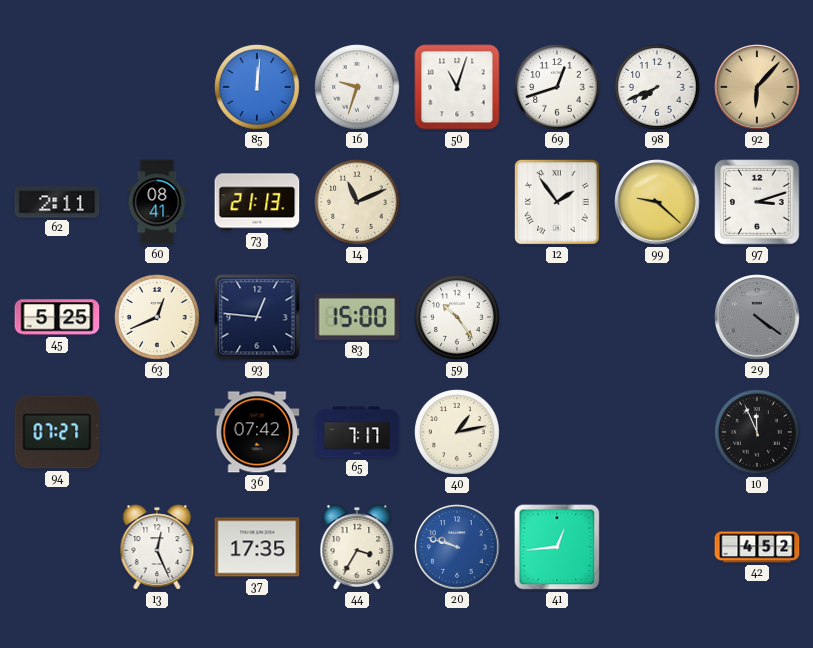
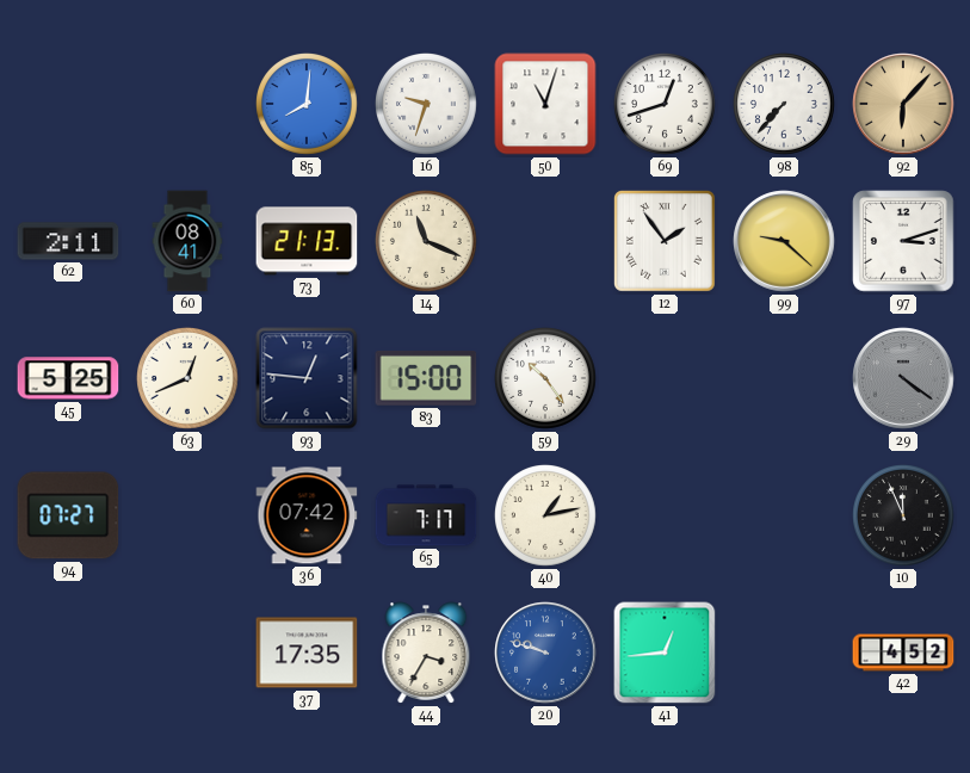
85: 12:01 -> 8:01 (308, 105)
98: 7:41 -> 7:37 (785, 105)
14: 11:11 -> 11:19 (427, 242)
13: 12:26 -> none (157, 547)
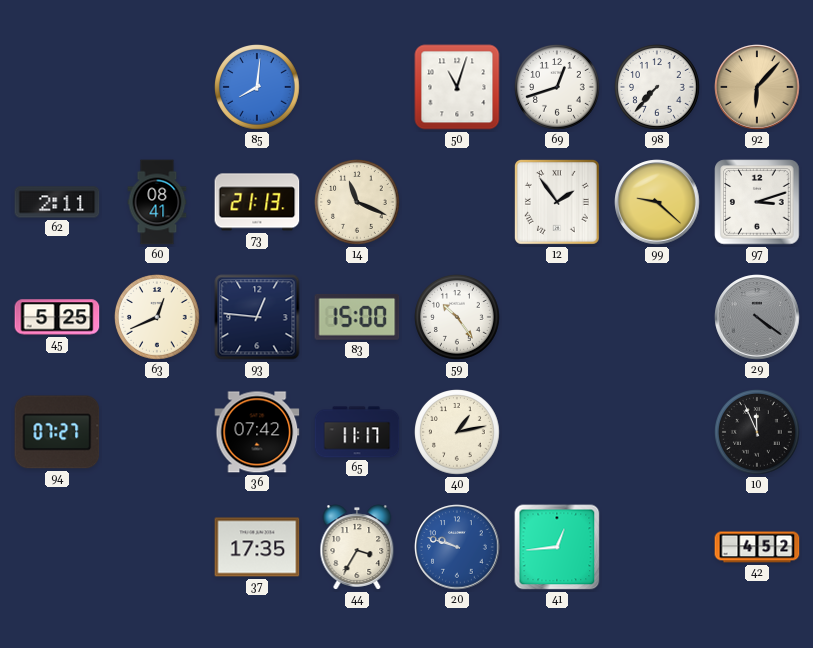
16: 9:33 -> none (427, 105)
65: 7:17 -> 11:17 (357, 432)
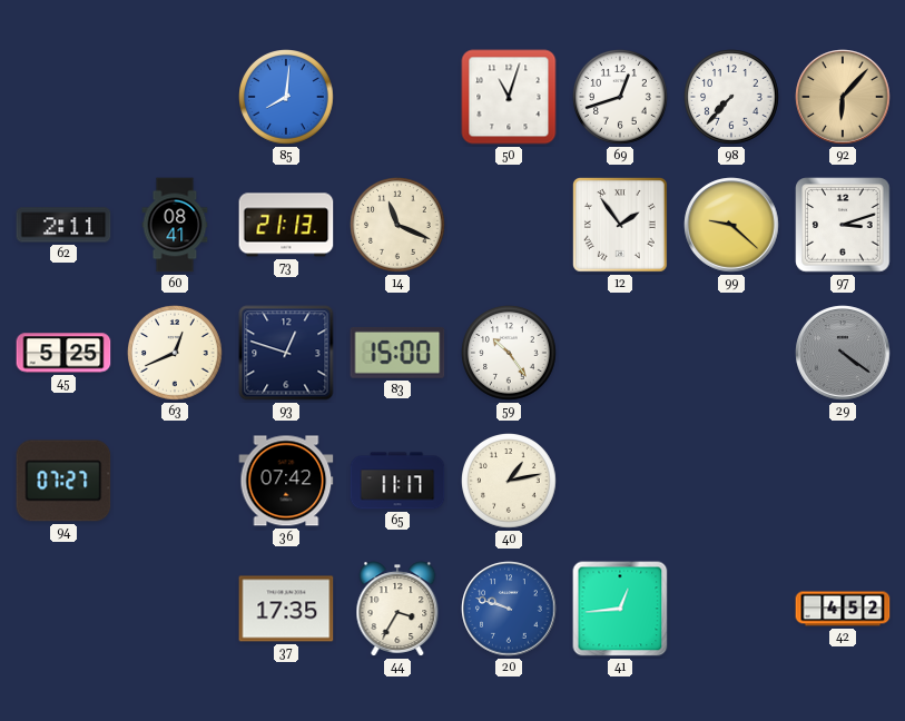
93: 12:46 -> 12:48 (286, 353)
10: 11:56 -> none (758, 433)
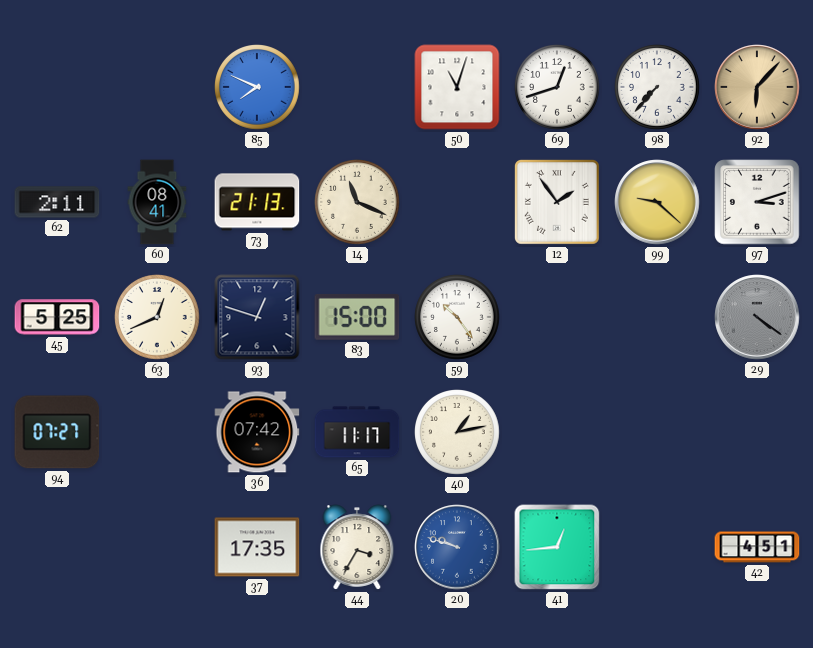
85: 8:01 -> 7:49 (258, 88)
42: 4:52 -> 4:51 (757, 547)
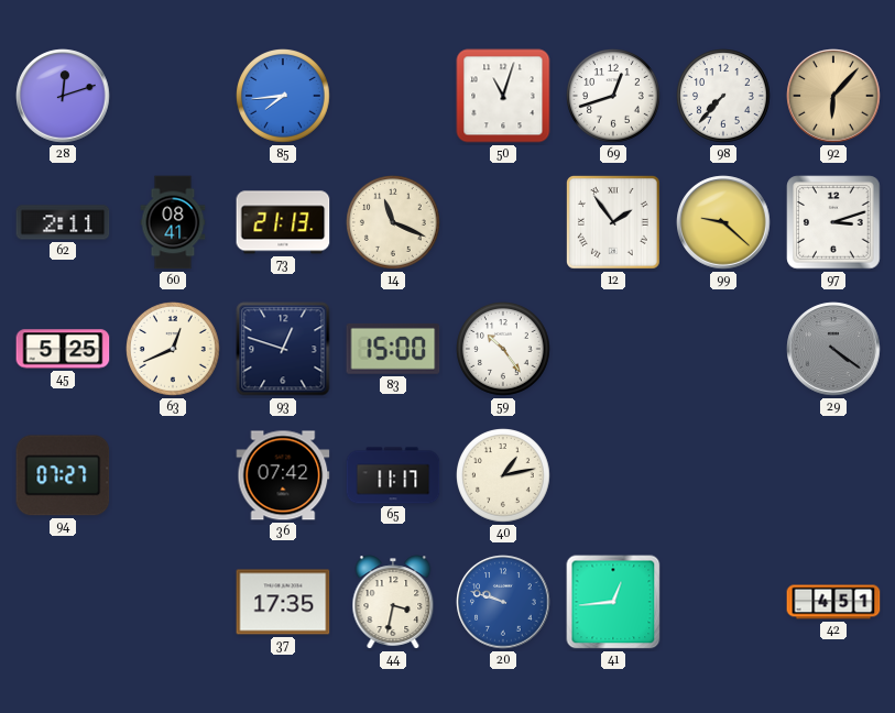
28: none -> 12:12 (63, 96)
85: 7:49 -> 7:44 (284, 97)
44: 3:35 -> 3:32 (393, 602)
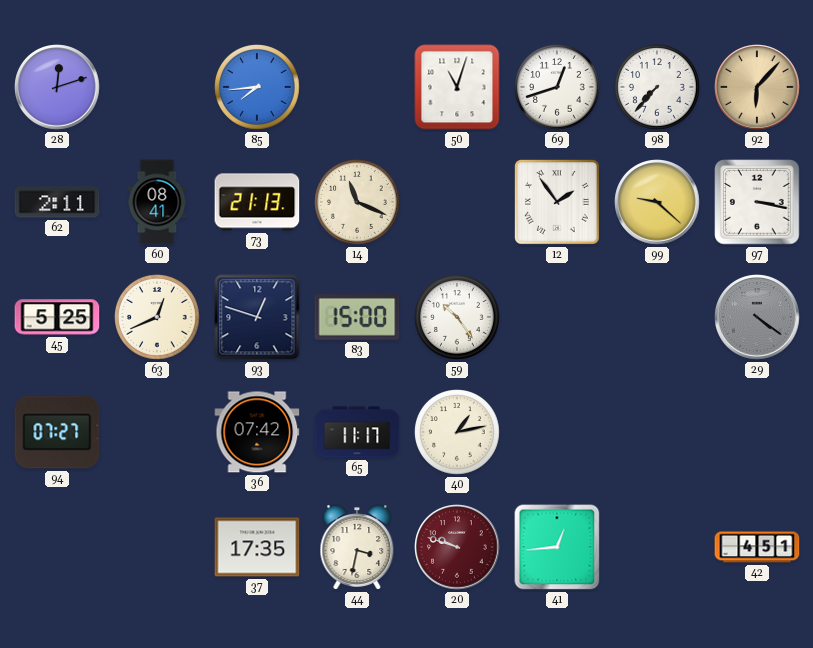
97: 3:12 -> 3:17 (757, 202)
20 dial: blue -> burgundy (457, 547)
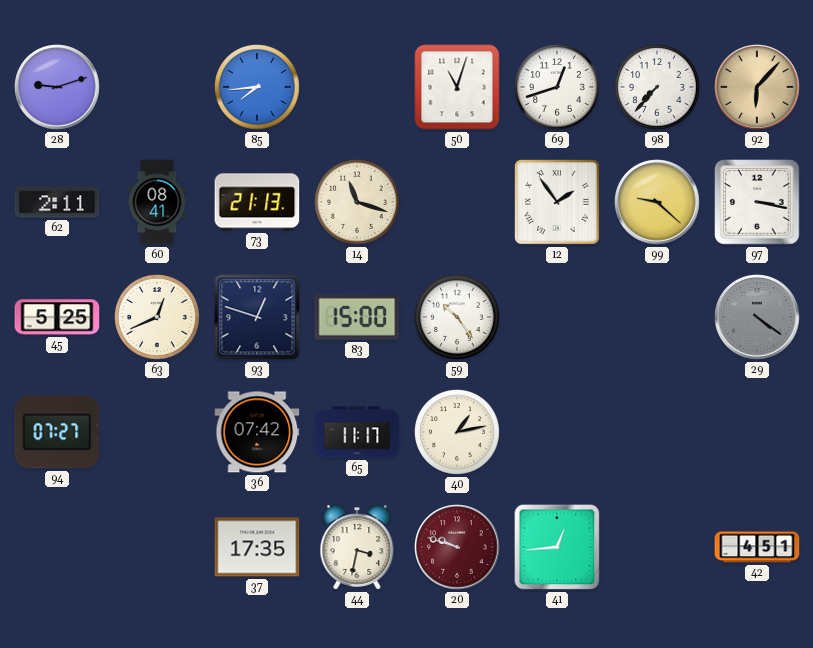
28: 12:12 -> 9:12 (57, 87)
14: 11:19 -> 11:18 (358, 203)
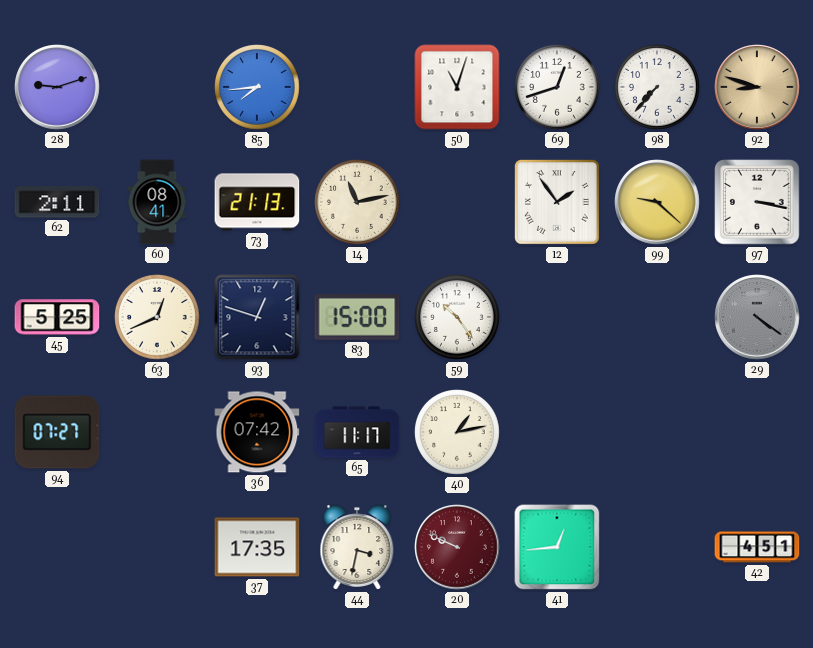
92: 6:07 -> 8:48 (757, 87)
14: 11:18 -> 11:13 (358, 203)
20: 9:48 -> 9:49 (457, 547)
